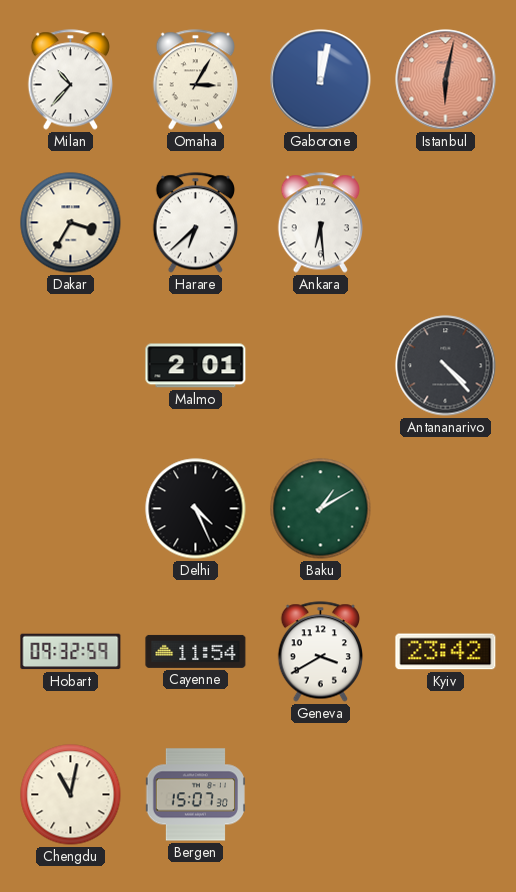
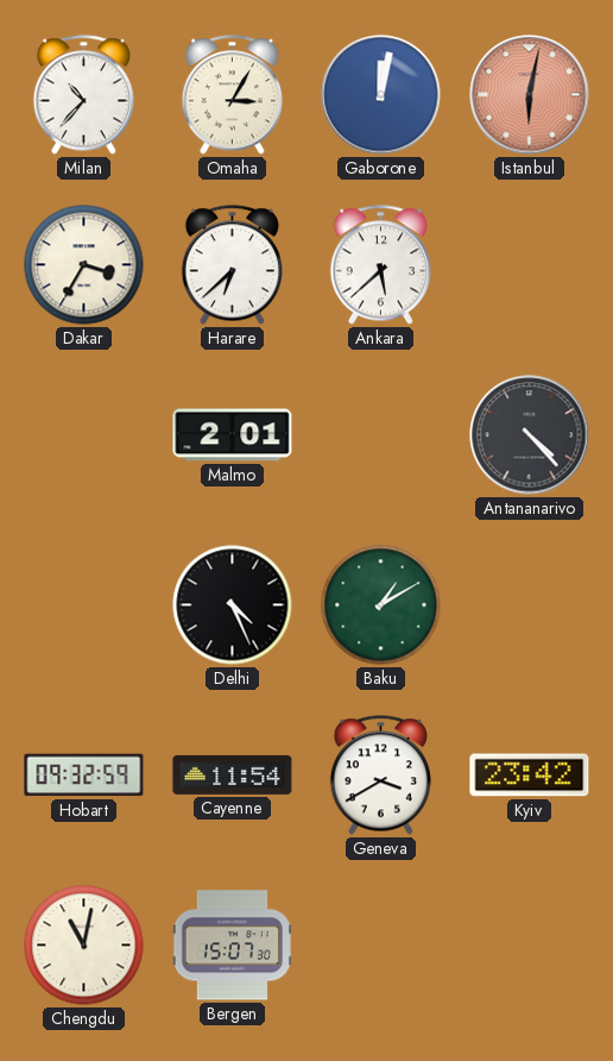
Ankara: 6:29 -> 5:38 (380, 265)
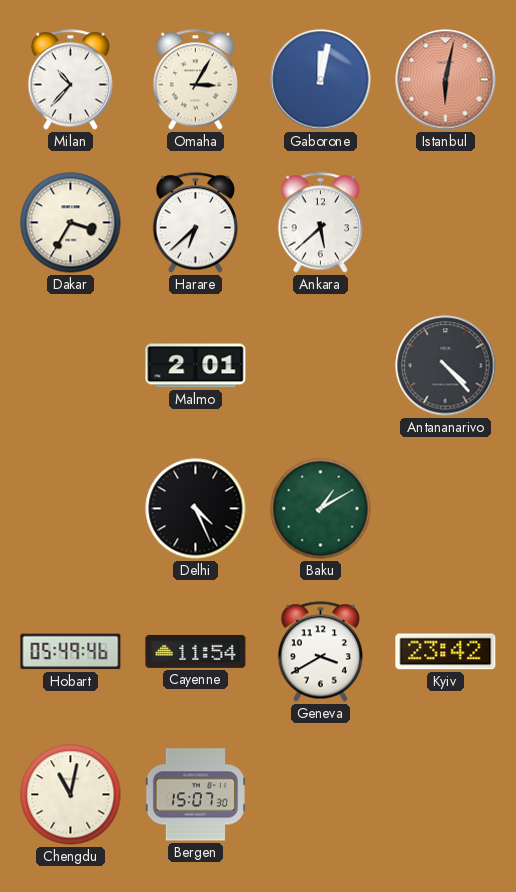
Hobart: 09:32 -> 05:49 (71, 652)
